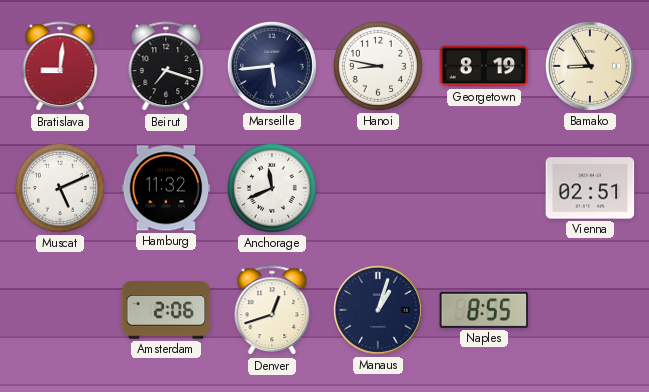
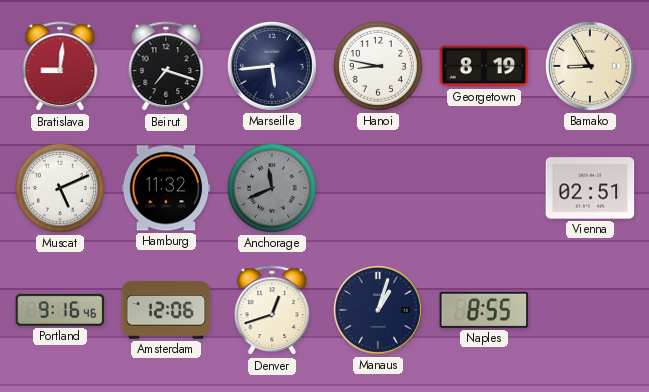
Anchorage dial: white -> grey (272, 188)
Portland: none -> 9:16 (60, 310)
Amsterdam: 2:06 -> 12:06 (166, 310)
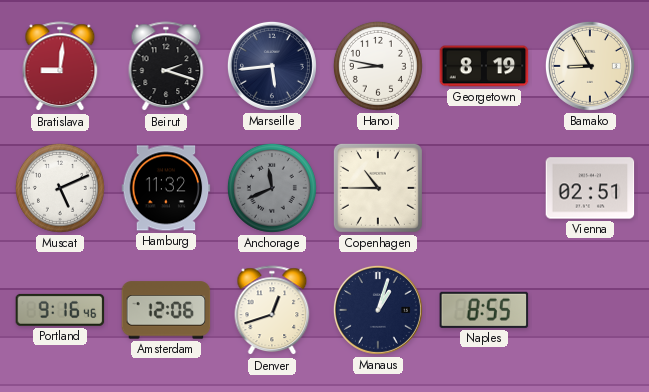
Beirut: 7:18 -> 2:18 (166, 67)
Copenhagen: none -> 10:45 (378, 188)
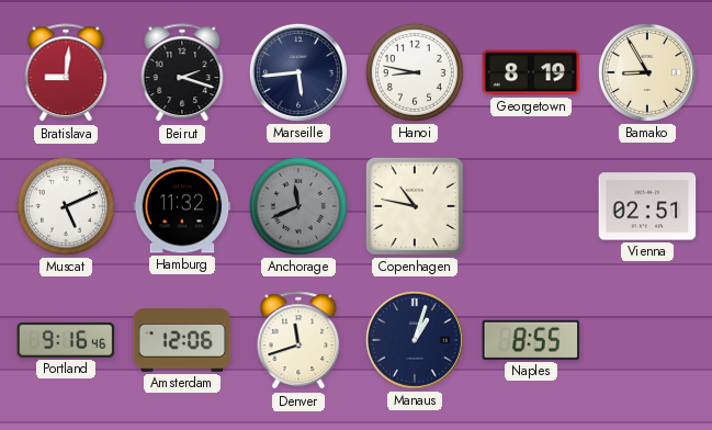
Copenhagen: 10:45 -> 10:47 (415, 206)
Denver: 12:42 -> 11:42 (298, 341)
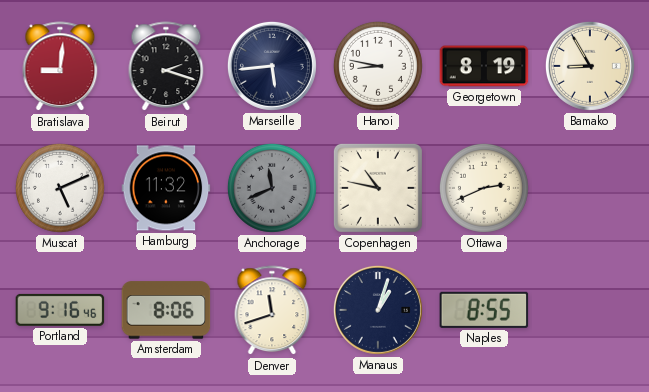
Ottawa: none -> 2:41 (484, 188)
Vienna: 02:51 -> none (647, 206)
Amsterdam: 12:06 -> 8:06 (166, 310)
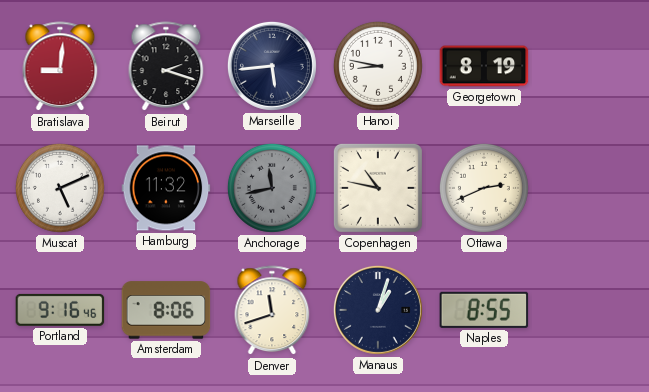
Bamako: 8:55 -> none (590, 66)
Anchorage: 11:41 -> 11:43 (272, 188)
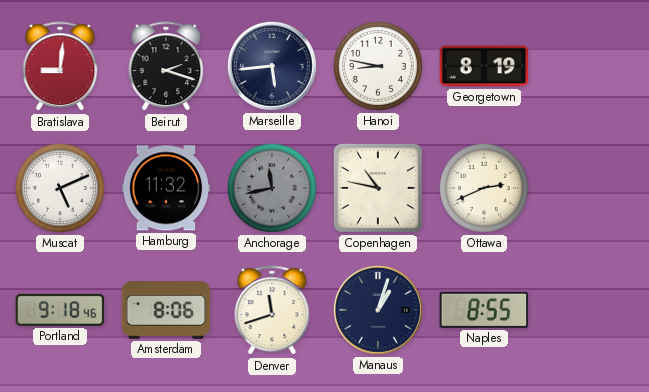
Portland: 9:16 -> 9:18 (60, 310)
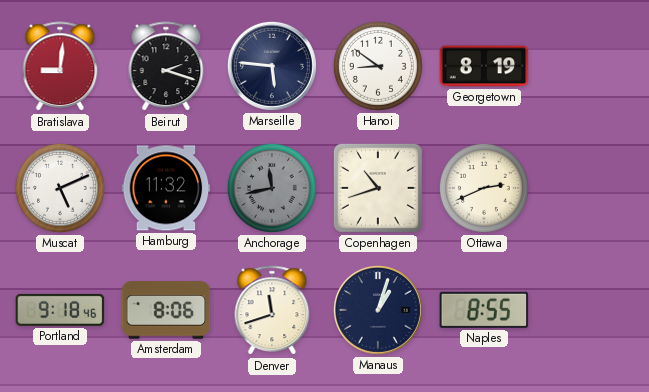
Marseille: 5:44 -> 5:46 (272, 66)
Hanoi: 8:47 -> 8:51 (378, 66)
Copenhagen: 10:47 -> 10:42 (378, 188)
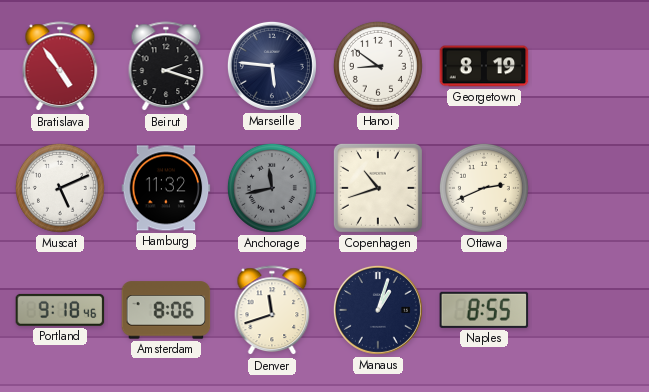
Bratislava: 9:01 -> 4:54 (60, 67)
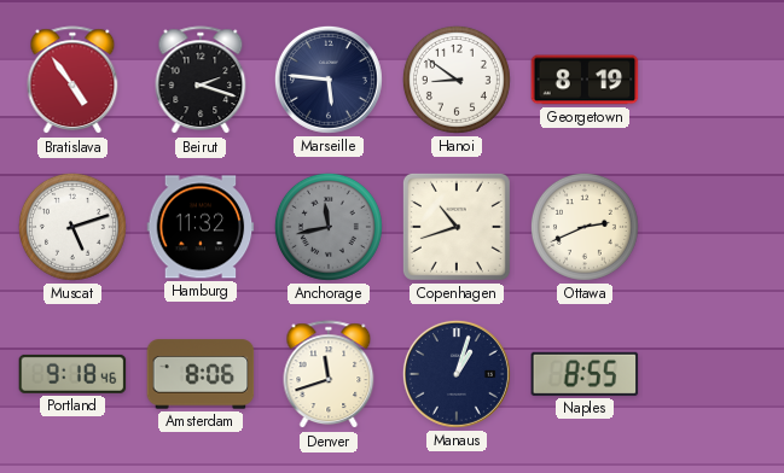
Muscat: 5:11 -> 5:12 (72, 227)
